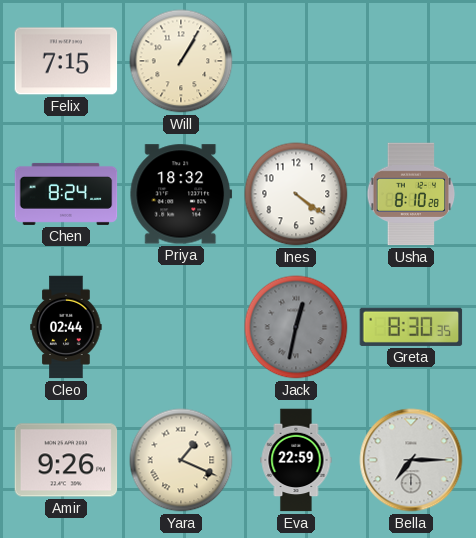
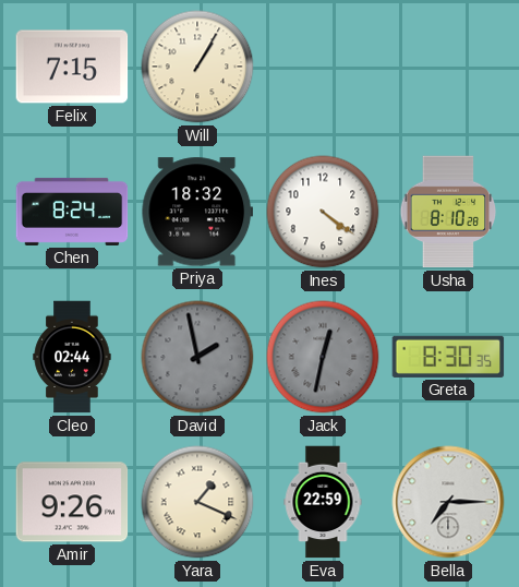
David: none -> 1:58 (197, 357)
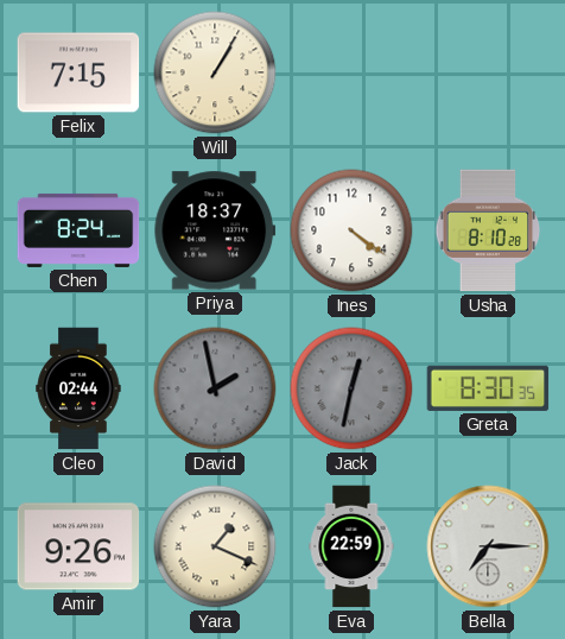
Priya: 18:32 -> 18:37 (215, 230)
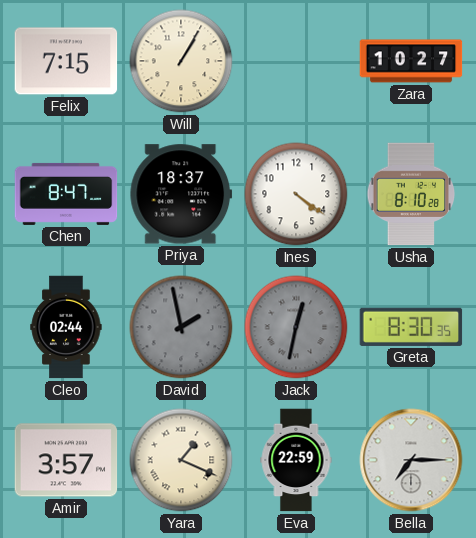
Zara: none -> 10:27 (411, 61)
Chen: 8:24 -> 8:47 (66, 194)
Amir: 9:26 -> 3:57 (66, 460)
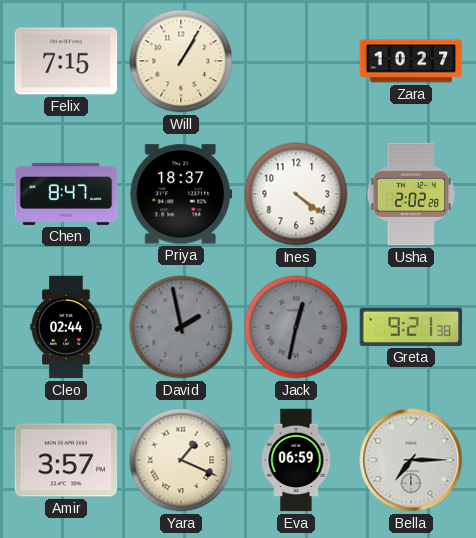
Usha: 8:10 -> 2:02 (411, 194)
Greta: 8:30 -> 9:21 (411, 327)
Eva: 22:59 -> 06:59 (296, 460)
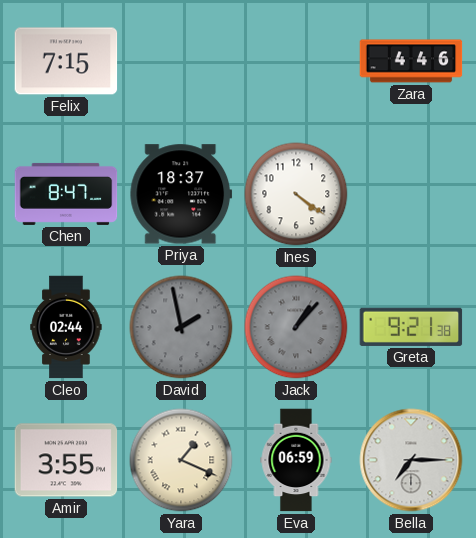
Will: 1:05 -> none (181, 61)
Zara: 10:27 -> 4:46 (411, 61)
Usha: 2:02 -> none (411, 194)
Jack: 12:32 -> 1:07 (296, 327)
Amir: 3:57 -> 3:55 (66, 460)
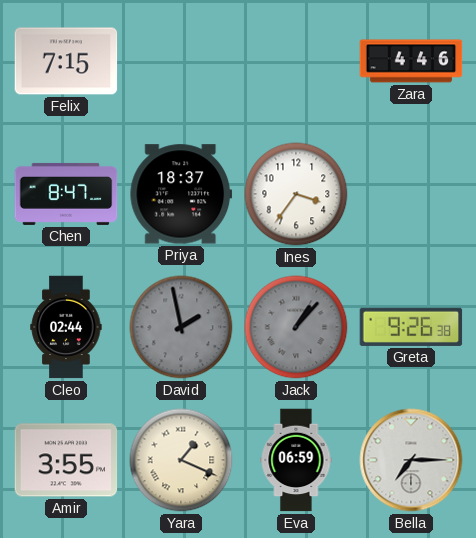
Ines: 4:21 -> 3:36 (296, 194)
Greta: 9:21 -> 9:26 (411, 327)
